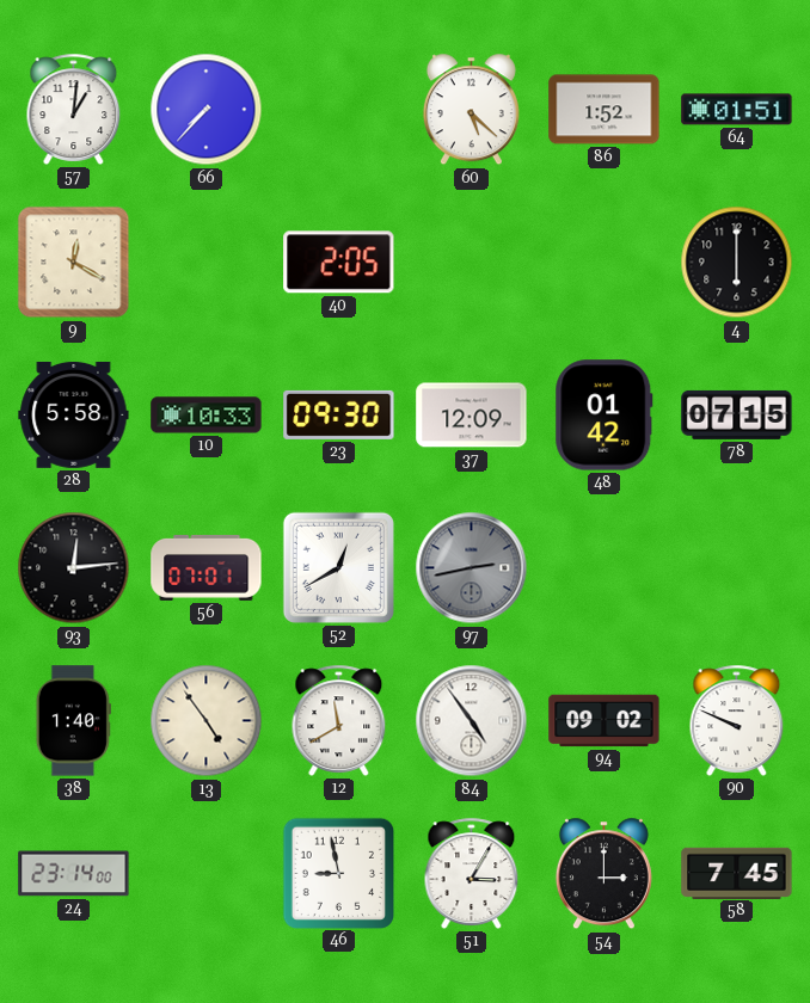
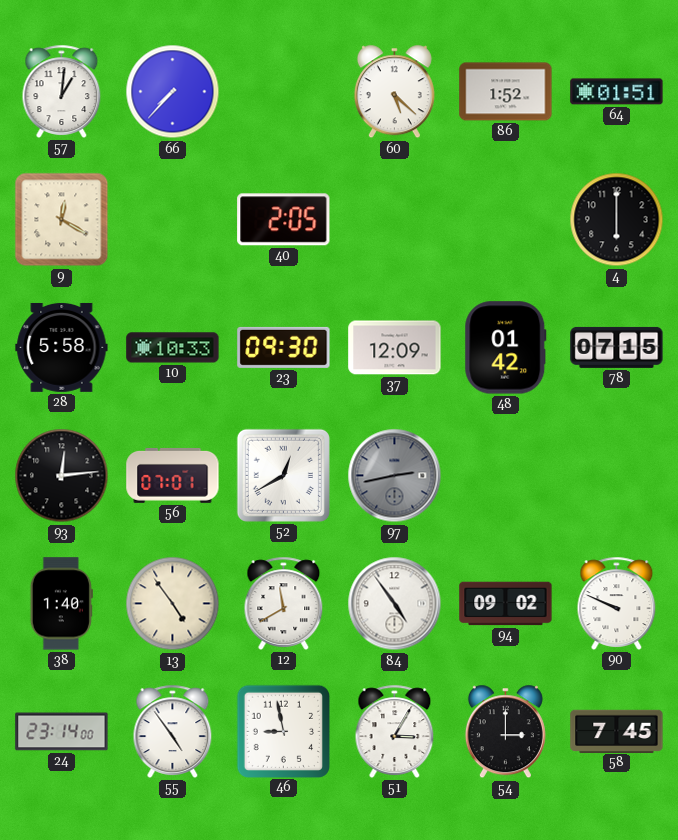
55: none -> 4:54 (173, 731)
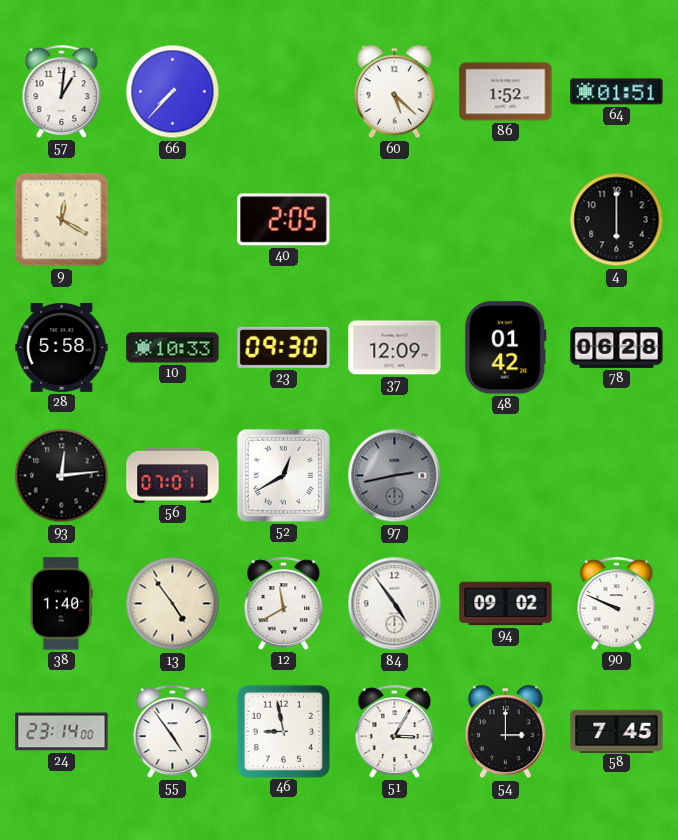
78: 07:15 -> 06:28 (617, 347)
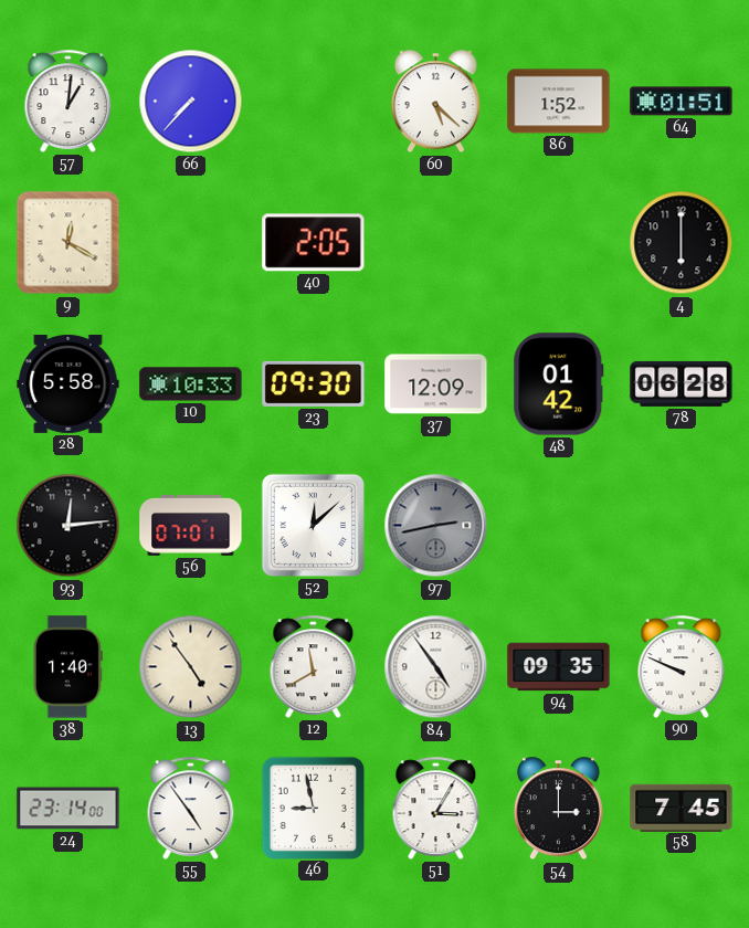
52: 12:40 -> 12:08 (313, 525)
94: 09:02 -> 09:35 (559, 667)
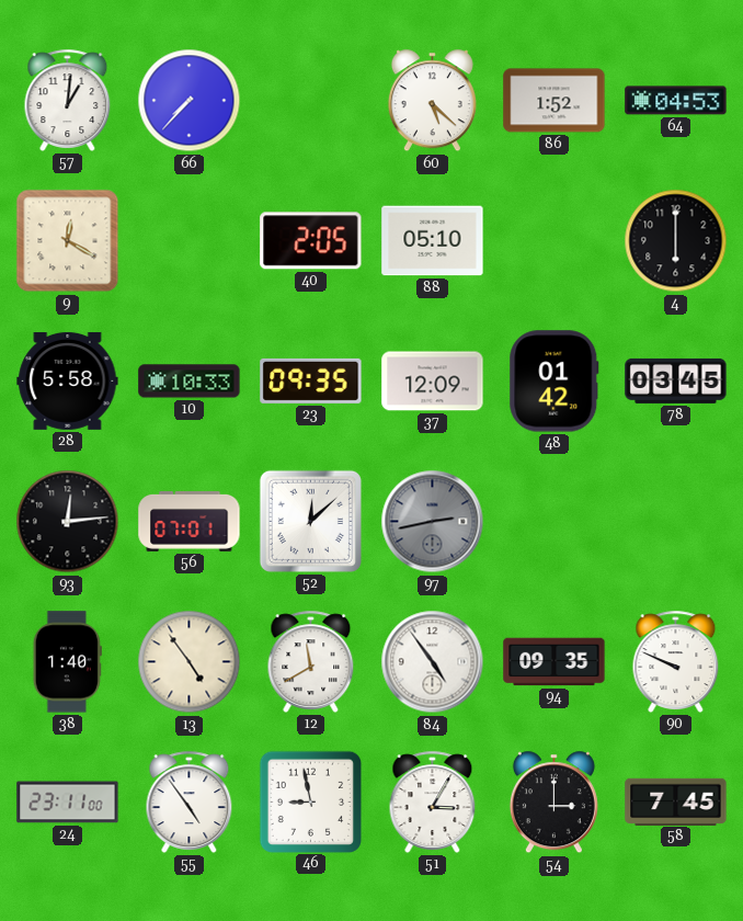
64: 01:51 -> 04:53 (676, 101)
88: none -> 05:10 (433, 241)
23: 09:30 -> 09:35 (311, 380)
78: 06:28 -> 03:45 (676, 380)
24: 23:14 -> 23:11 (68, 803)
